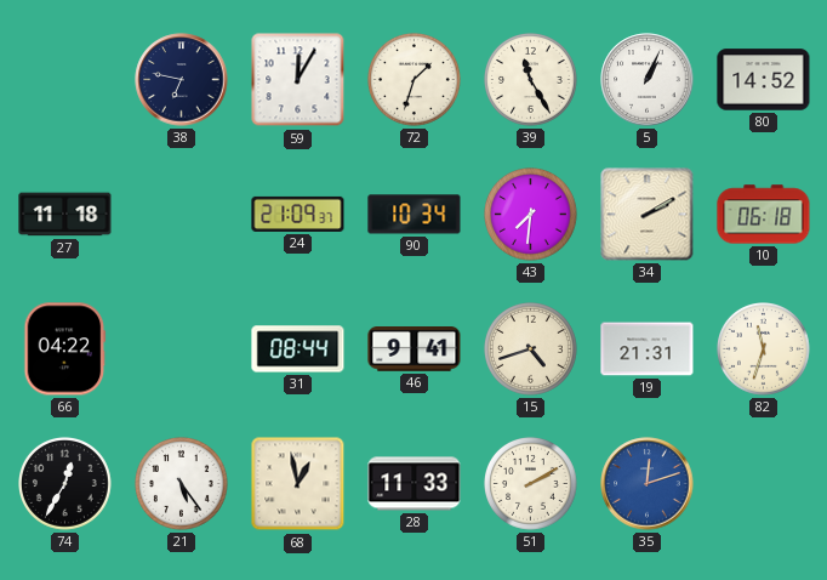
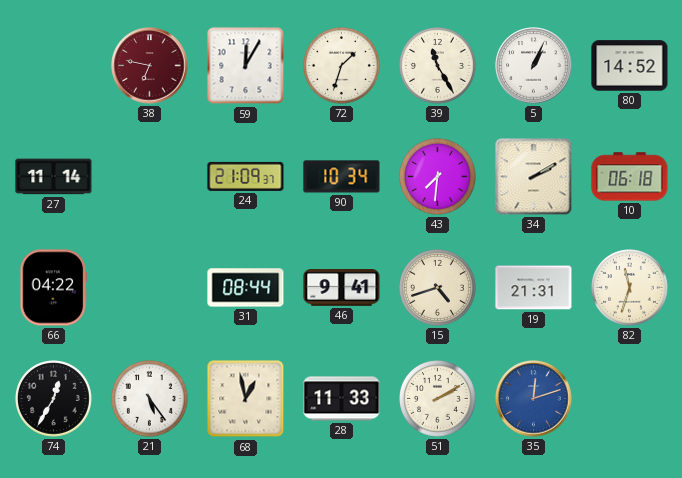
38 dial: navy -> burgundy (150, 66)
27: 11:18 -> 11:14 (54, 177)
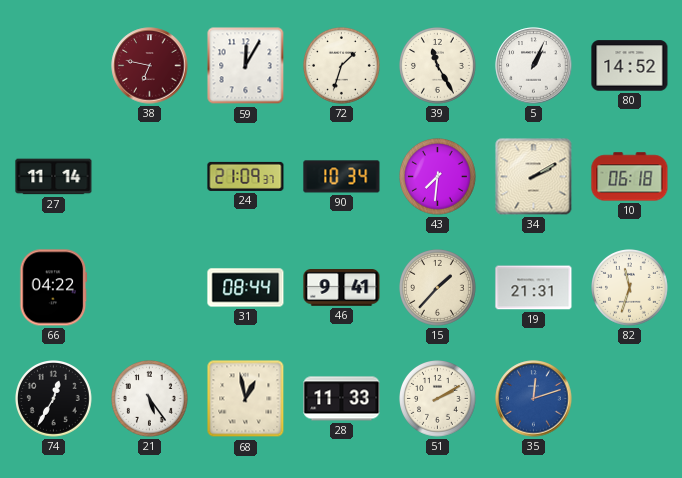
15: 4:42 -> 1:37 (438, 288)
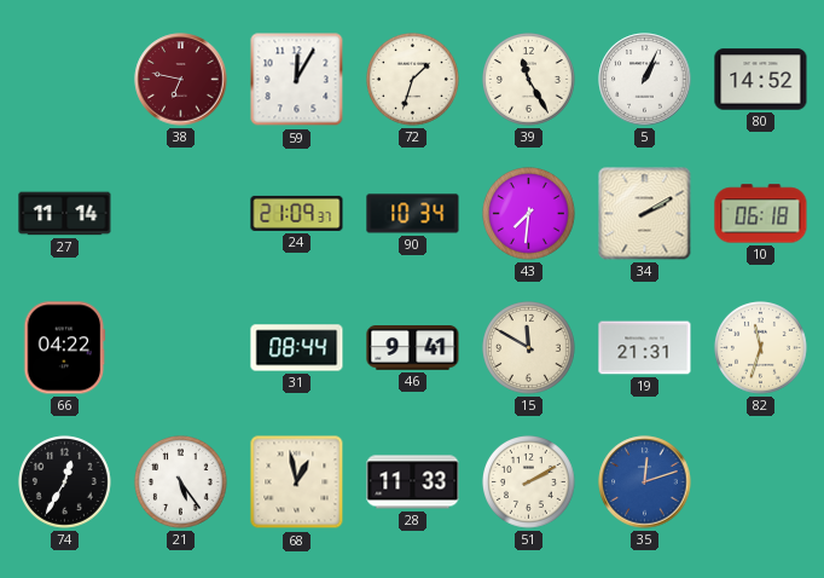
15: 1:37 -> 11:50 (529, 348)
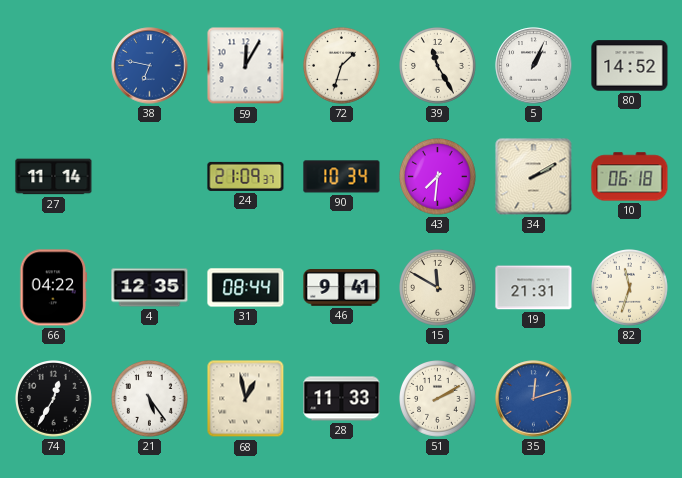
38 dial: burgundy -> blue (150, 66)
4: none -> 12:35 (150, 288)
